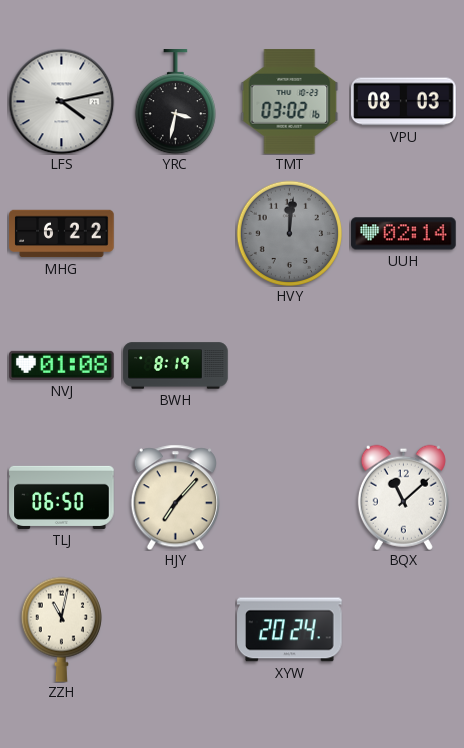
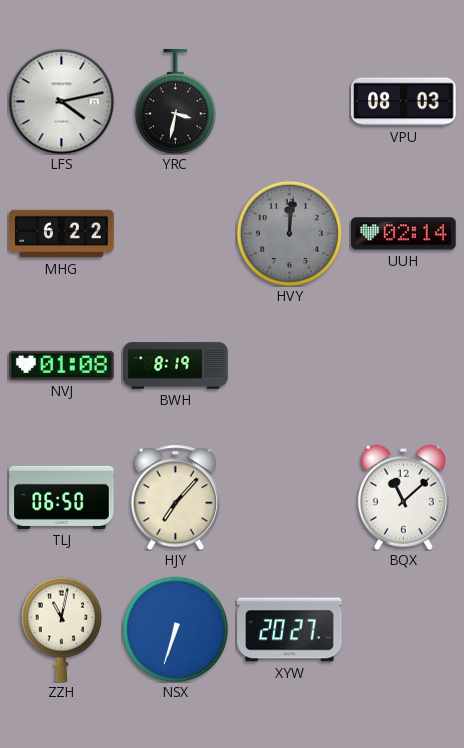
TMT: 03:02 -> none (290, 102)
NSX: none -> 6:33 (175, 629)
XYW: 20:24 -> 20:27 (290, 630)
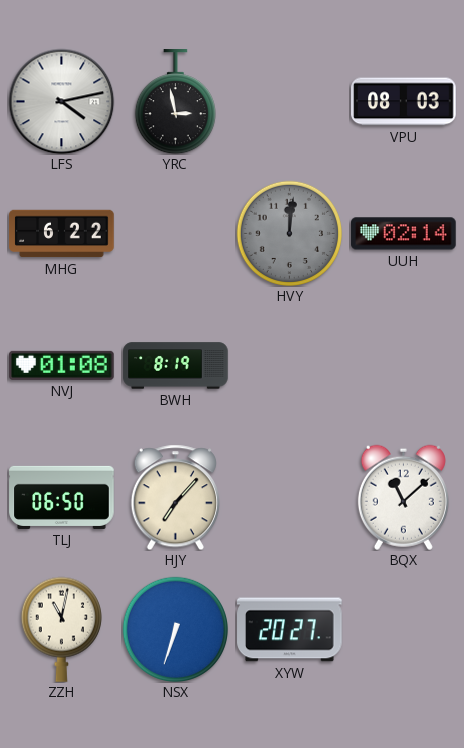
YRC: 3:32 -> 2:58 (175, 102)
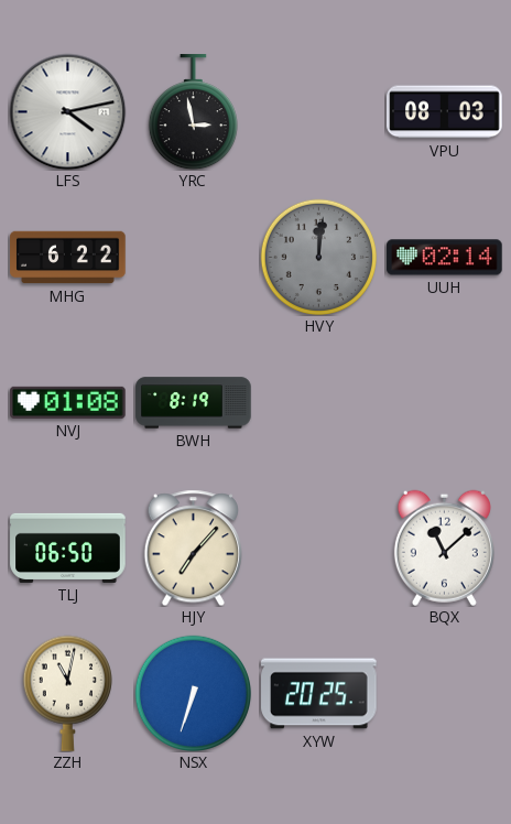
XYW: 20:27 -> 20:25 (319, 694)
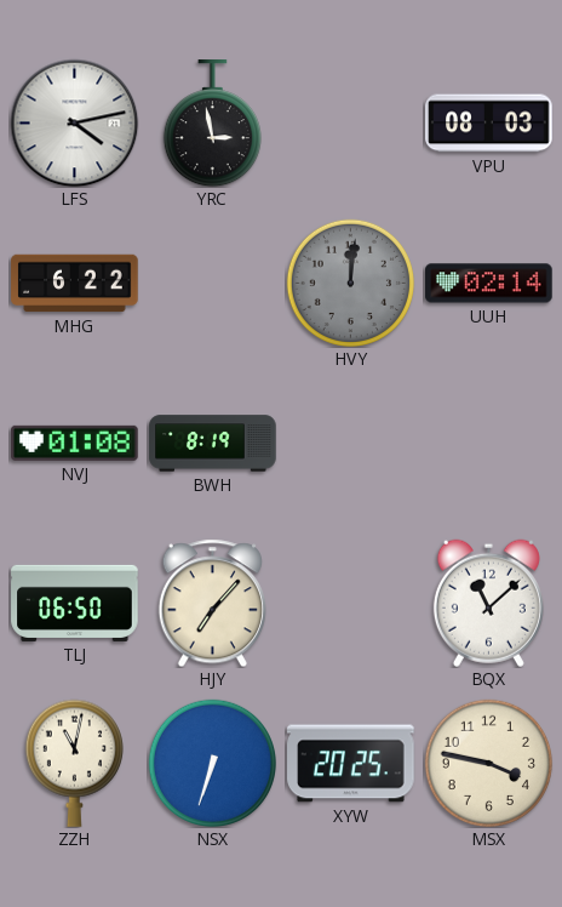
MSX: none -> 3:47 (488, 763)
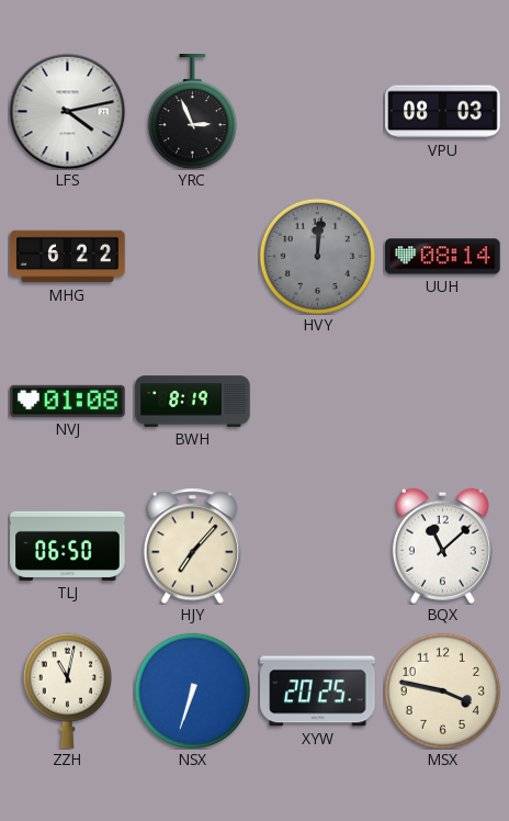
YRC: 2:58 -> 2:56 (192, 112)
UUH: 02:14 -> 08:14 (443, 257)
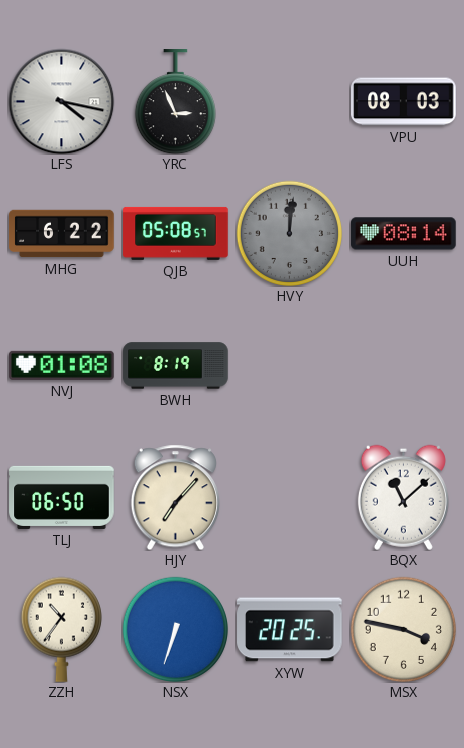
LFS: 4:13 -> 4:17 (61, 101)
QJB: none -> 05:08 (176, 233)
ZZH: 11:02 -> 10:36 (61, 629)
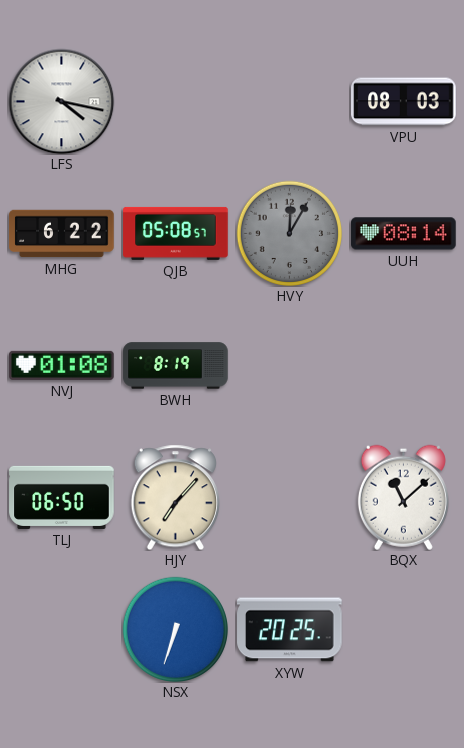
YRC: 2:56 -> none (175, 102)
HVY: 12:01 -> 12:05 (289, 233)
ZZH: 10:36 -> none (61, 629)
MSX: 3:47 -> none (403, 629)
